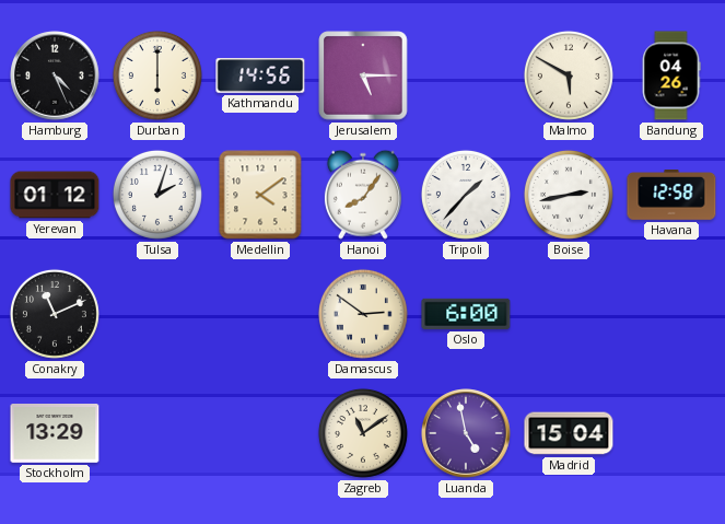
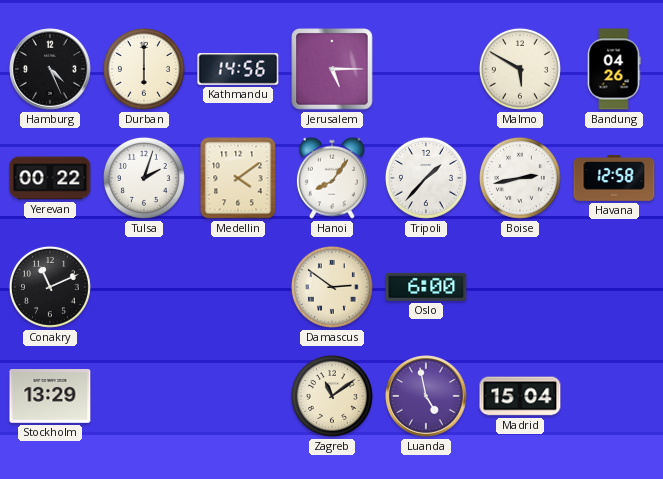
Yerevan: 01:12 -> 00:22 (50, 178)
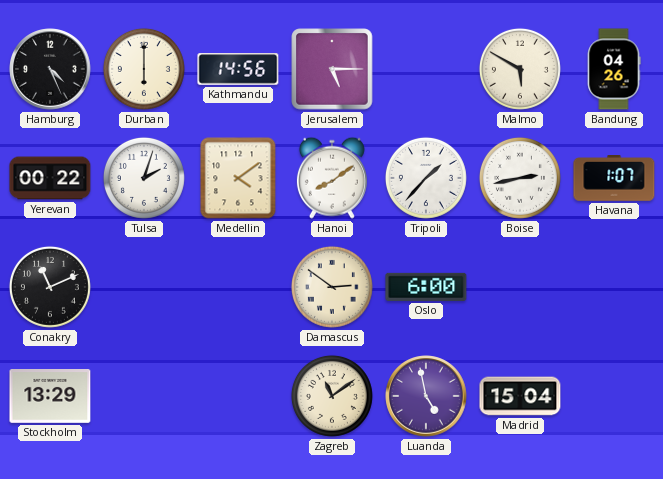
Hanoi: 8:06 -> 8:09 (332, 178)
Havana: 12:58 -> 1:07 (614, 179)
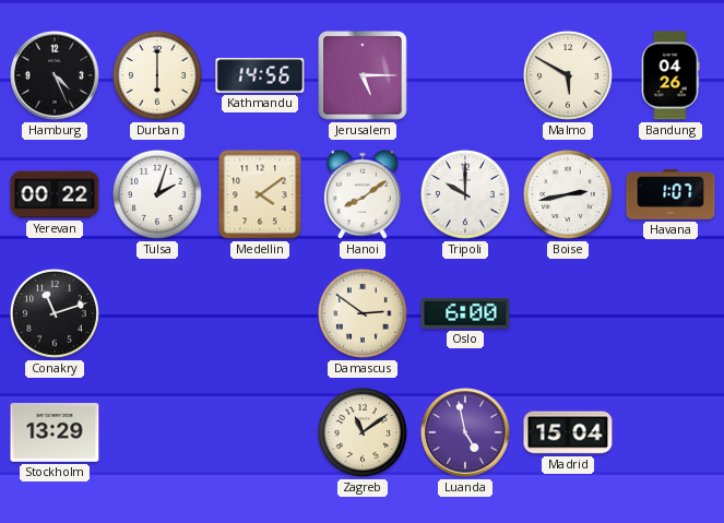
Tripoli: 1:37 -> 10:00 (465, 194)
Conakry: 11:11 -> 11:12 (55, 313)
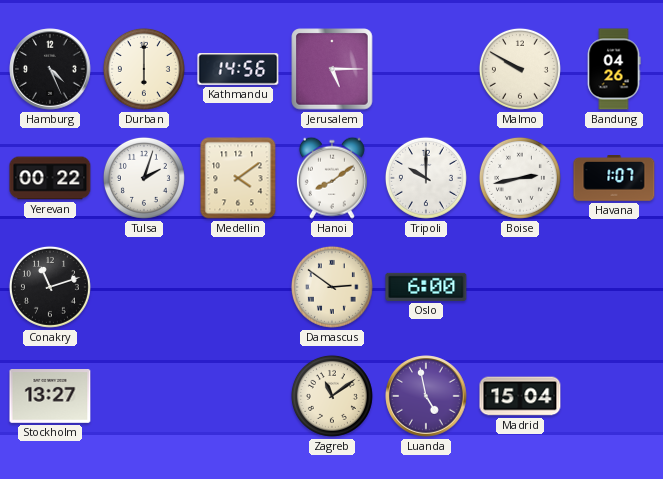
Malmo: 5:50 -> 9:50 (520, 69)
Stockholm: 13:29 -> 13:27 (50, 397)
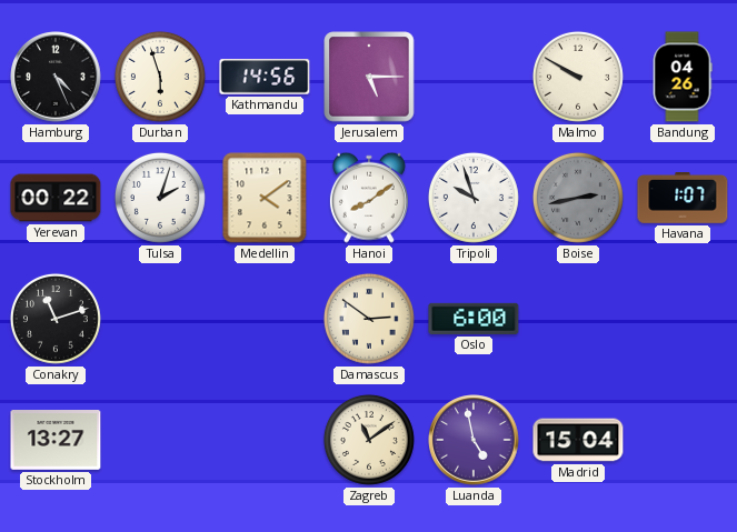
Durban: 6:00 -> 5:57 (160, 77)
Tripoli: 10:00 -> 9:57 (474, 198)
Boise dial: white -> grey (578, 198)
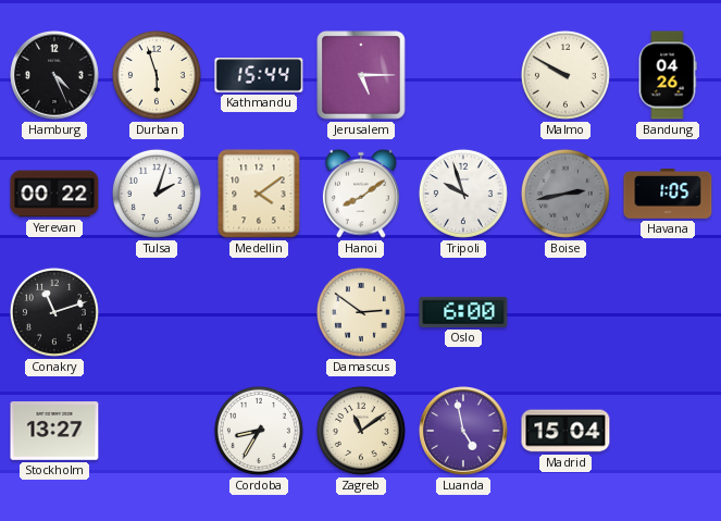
Kathmandu: 14:56 -> 15:44 (259, 75)
Havana: 1:07 -> 1:05 (668, 195)
Cordoba: none -> 8:35 (259, 431)
